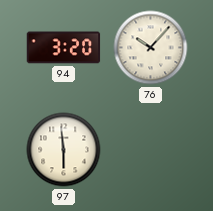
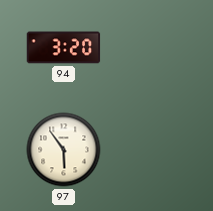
76: 10:07 -> none (151, 48)
97: 5:59 -> 5:54 (64, 150)
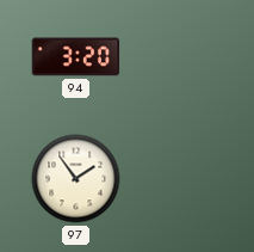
97: 5:54 -> 1:54 (76, 179)
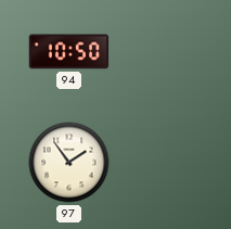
94: 3:20 -> 10:50 (69, 52)
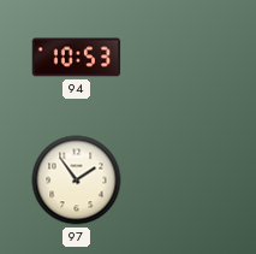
94: 10:50 -> 10:53 (77, 58)
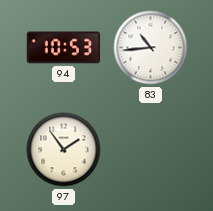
83: none -> 10:44 (151, 48)
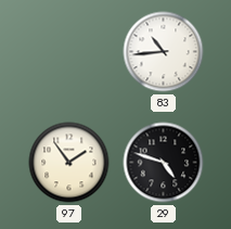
94: 10:53 -> none (64, 48)
29: none -> 4:48 (164, 163)
